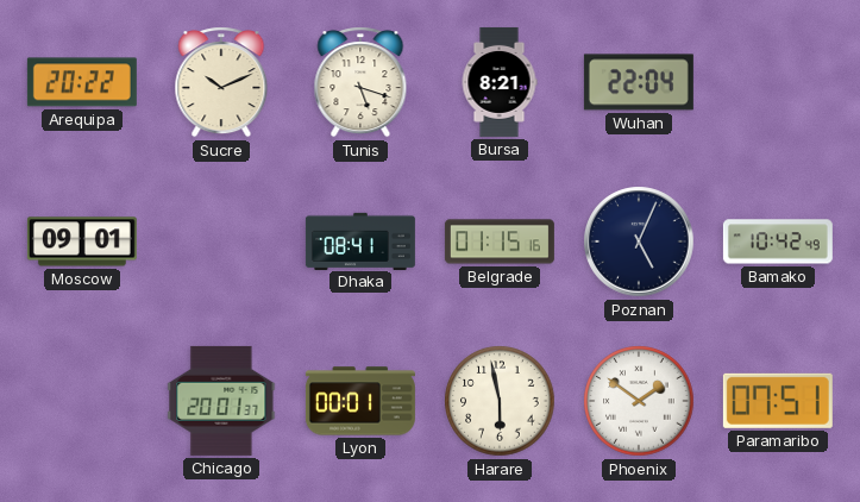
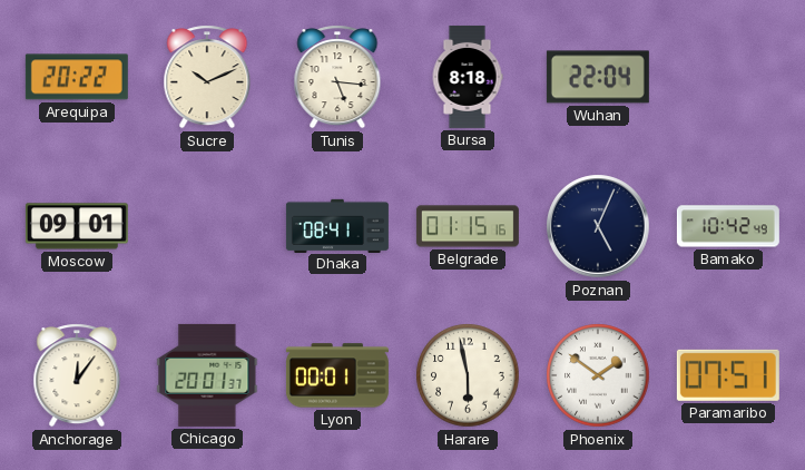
Tunis: 5:18 -> 5:16 (337, 77)
Bursa: 8:21 -> 8:18 (468, 77)
Anchorage: none -> 12:06 (77, 375)
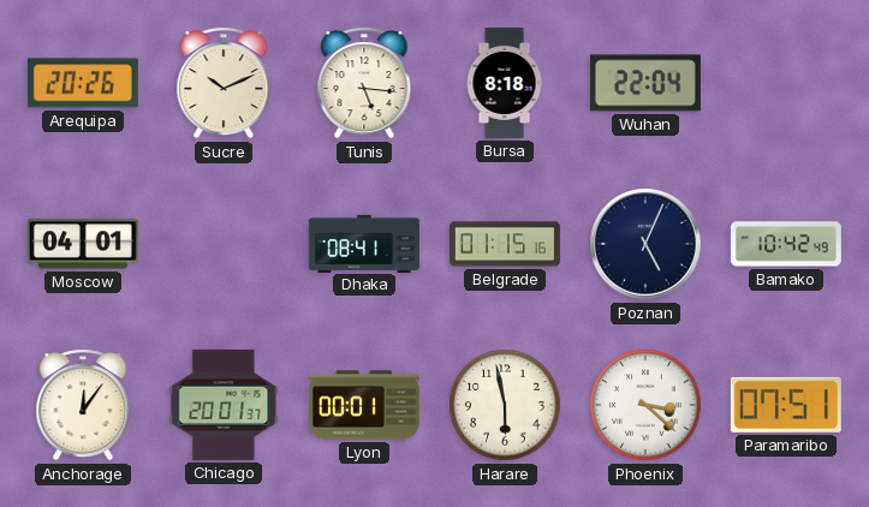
Arequipa: 20:22 -> 20:26 (83, 83)
Moscow: 09:01 -> 04:01 (83, 244)
Phoenix: 1:51 -> 3:22 (645, 405)
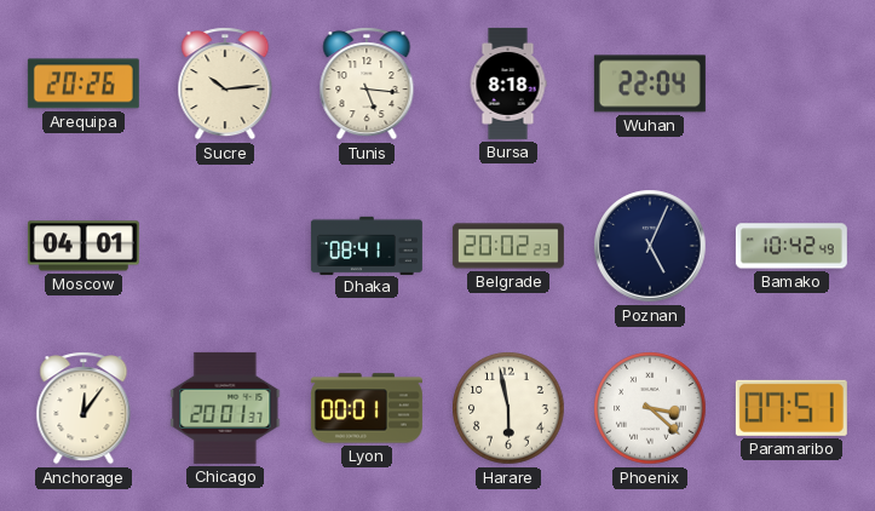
Sucre: 10:11 -> 10:14 (225, 84)
Belgrade: 01:15 -> 20:02 (508, 246)
